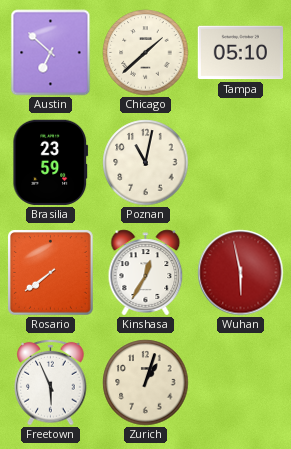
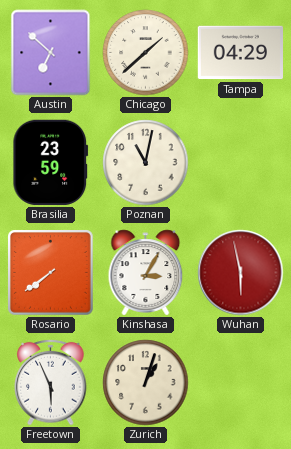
Tampa: 05:10 -> 04:29 (241, 53)
Kinshasa: 12:35 -> 3:05 (146, 273)
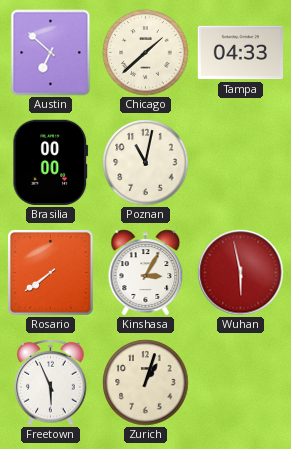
Tampa: 04:29 -> 04:33 (241, 53)
Brasilia: 23:59 -> 00:00 (51, 162)
